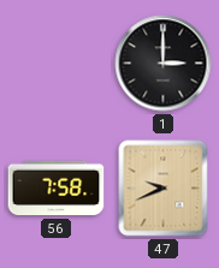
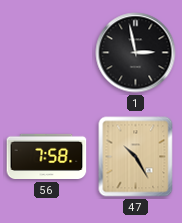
1: 3:00 -> 2:58 (136, 53)
47: 9:41 -> 10:25 (136, 157)
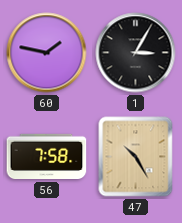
60: none -> 1:47 (47, 53)
1: 2:58 -> 3:05 (136, 53)
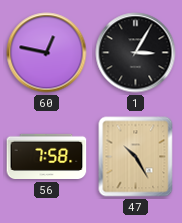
60: 1:47 -> 12:47 (47, 53)
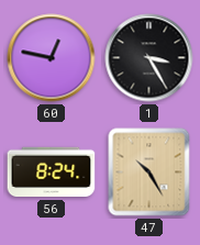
1: 3:05 -> 3:25 (149, 58)
56: 7:58 -> 8:24 (52, 172)
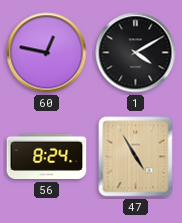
1: 3:25 -> 4:10 (136, 53)
47: 10:25 -> 4:55 (136, 157)
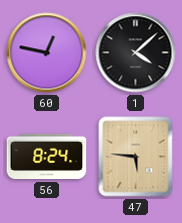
1: 4:10 -> 4:08 (136, 53)
47: 4:55 -> 5:46 (136, 157)
